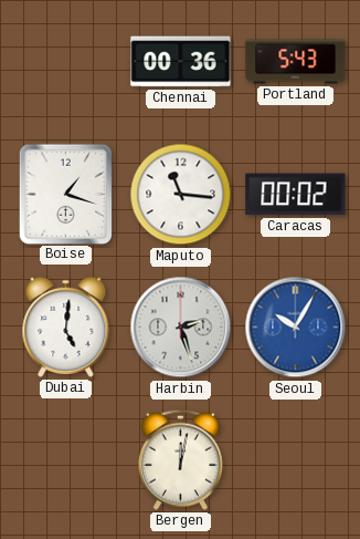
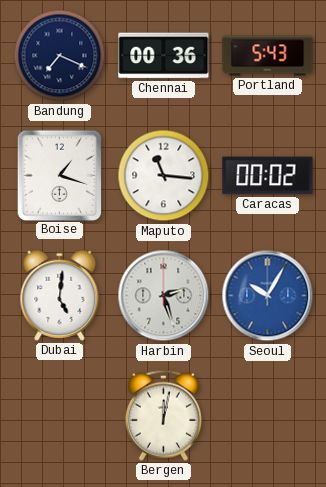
Bandung: none -> 7:19 (60, 56)
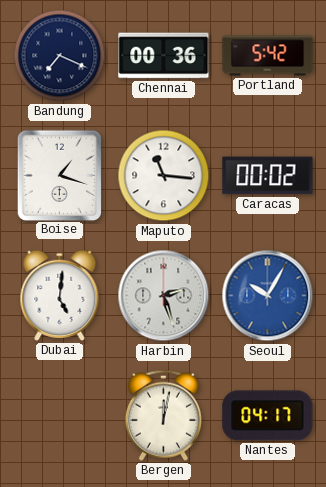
Portland: 5:43 -> 5:42 (268, 56)
Nantes: none -> 04:17 (268, 416)
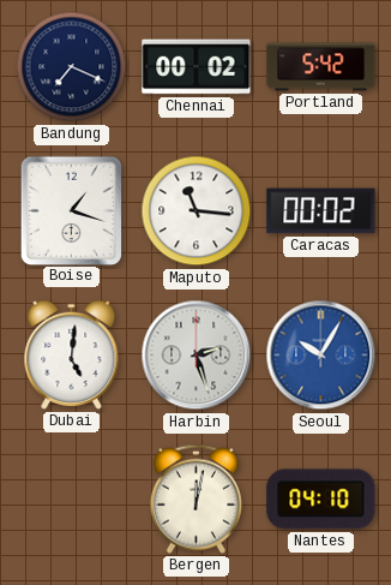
Chennai: 00:36 -> 00:02 (197, 67)
Nantes: 04:17 -> 04:10 (321, 500)
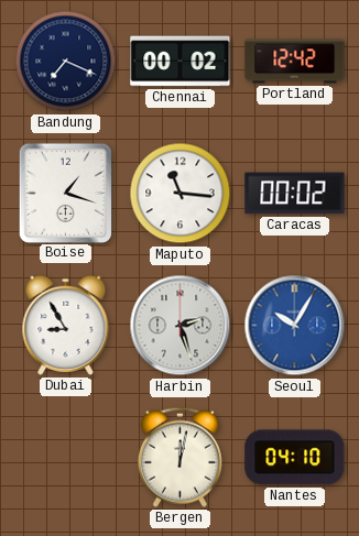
Portland: 5:42 -> 12:42 (295, 62)
Dubai: 5:01 -> 8:55 (66, 325)
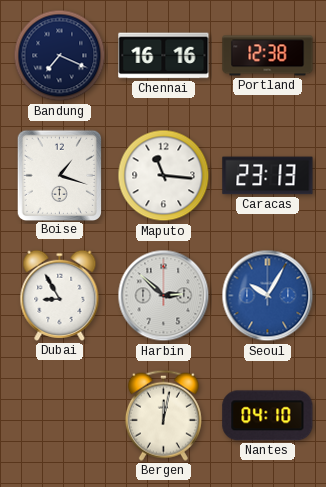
Chennai: 00:02 -> 16:16 (164, 56)
Portland: 12:42 -> 12:38 (268, 56)
Caracas: 00:02 -> 23:13 (268, 176)
Harbin: 2:27 -> 2:52 (164, 296)
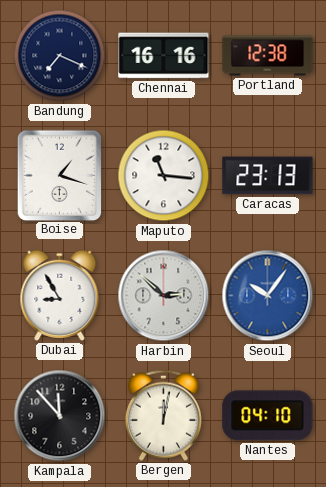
Seoul: 10:05 -> 10:06 (268, 296)
Kampala: none -> 11:53 (60, 416)
